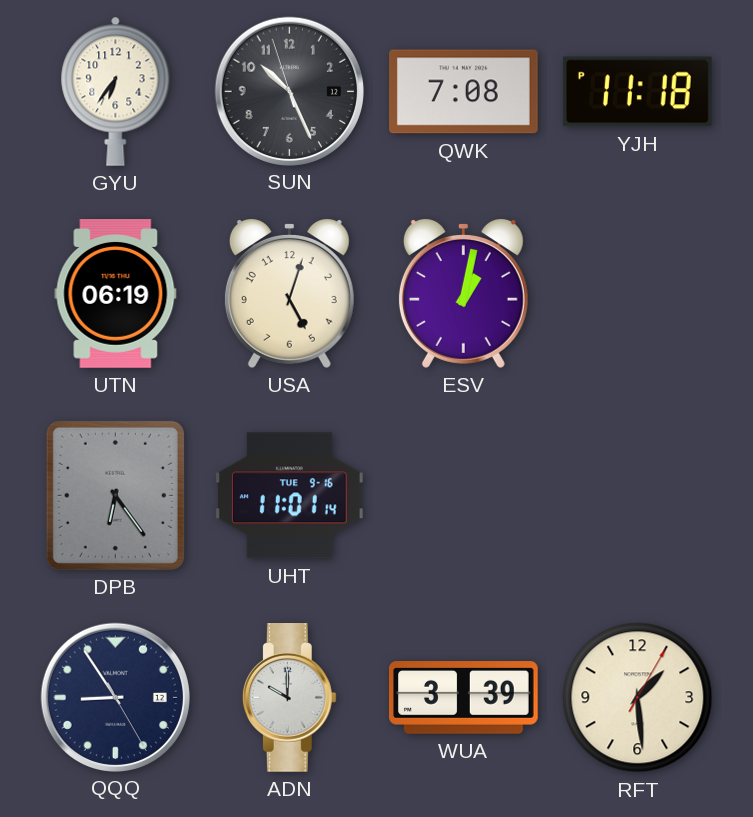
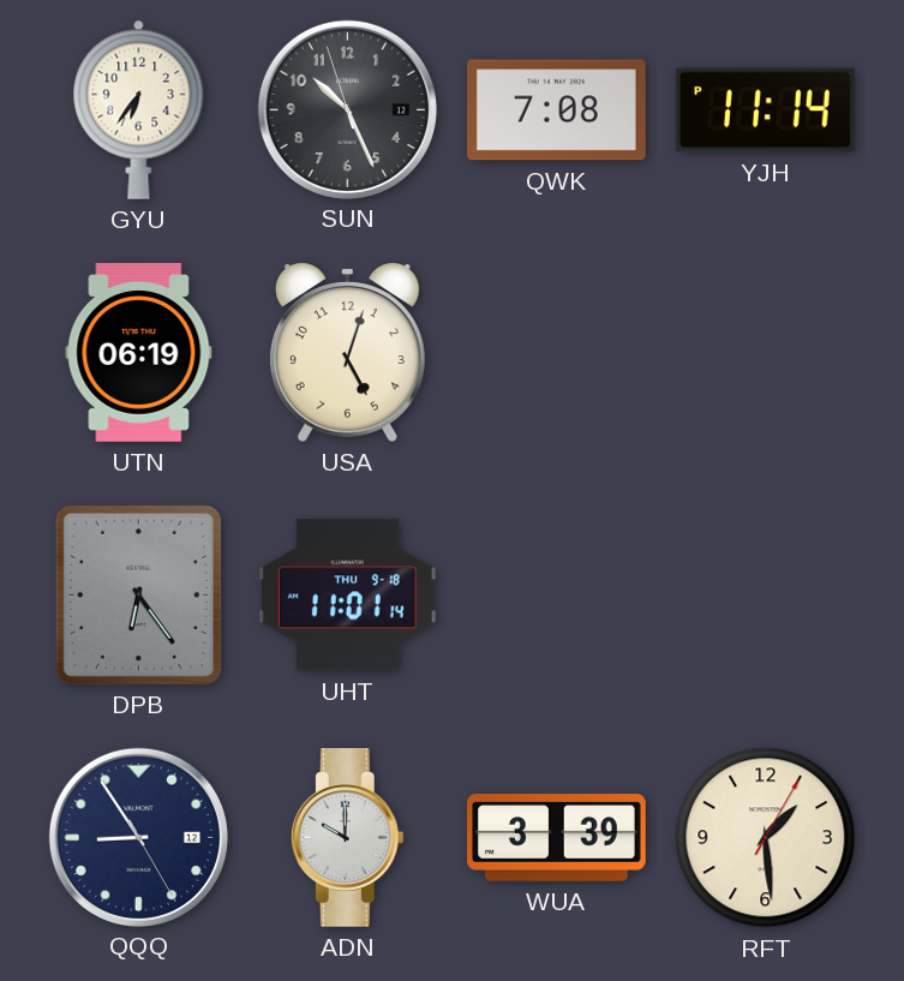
YJH: 11:18 -> 11:14 (765, 110)
ESV: 1:02 -> none (463, 294)
UHT date: TUE 9-16 -> THU 9-18 (347, 596)
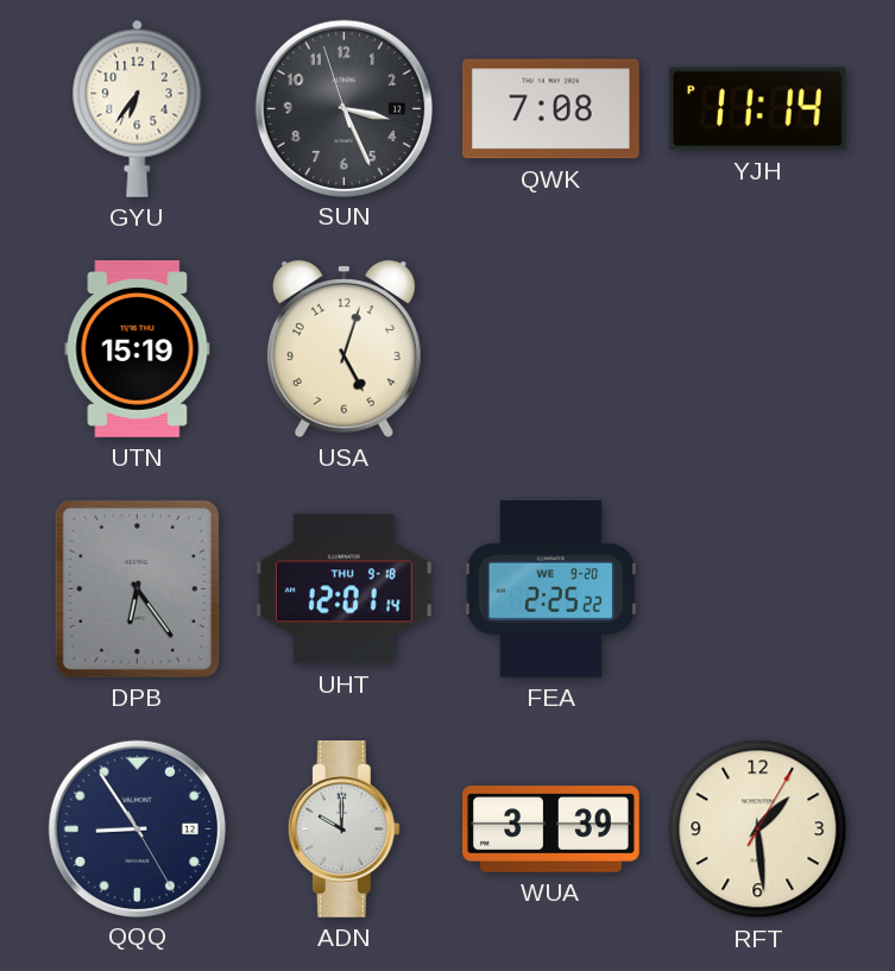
SUN: 10:25 -> 3:25 (343, 108)
UTN: 06:19 -> 15:19 (138, 349)
UHT: 11:01 -> 12:01 (343, 589)
FEA: none -> 2:25 (550, 589)
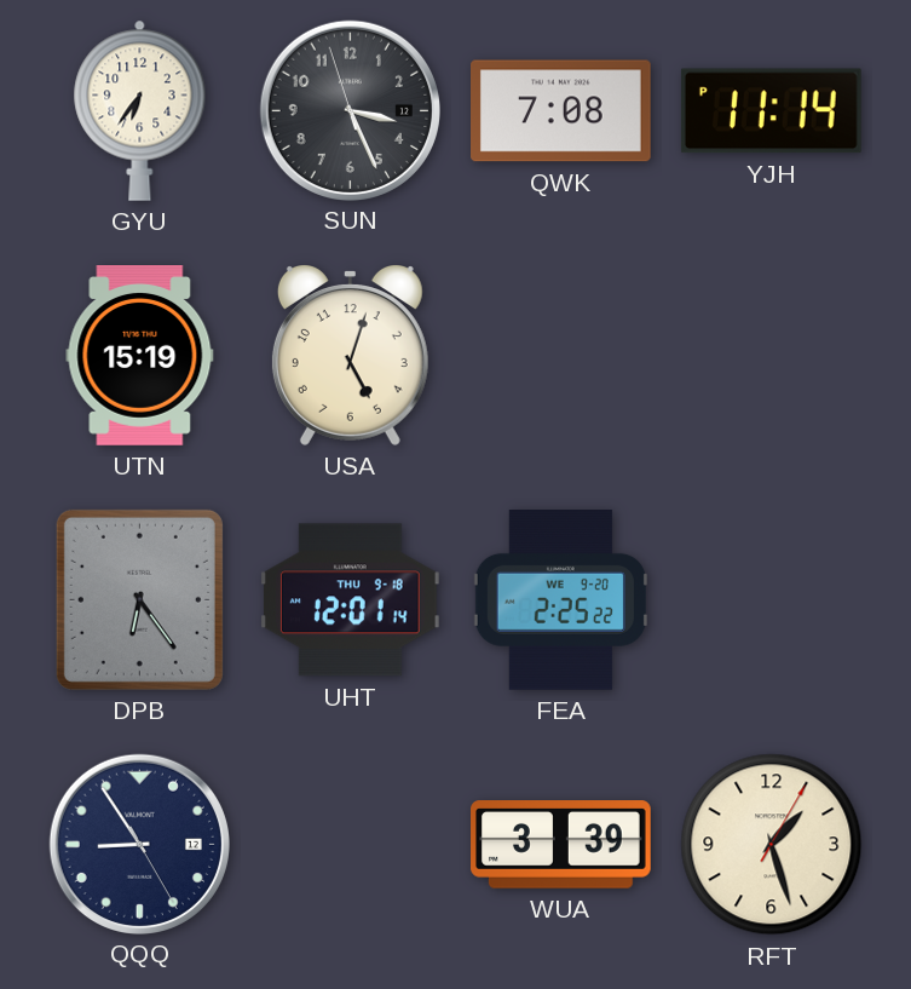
ADN: 10:00 -> none (343, 830)
RFT: 1:29 -> 1:27 (772, 845)
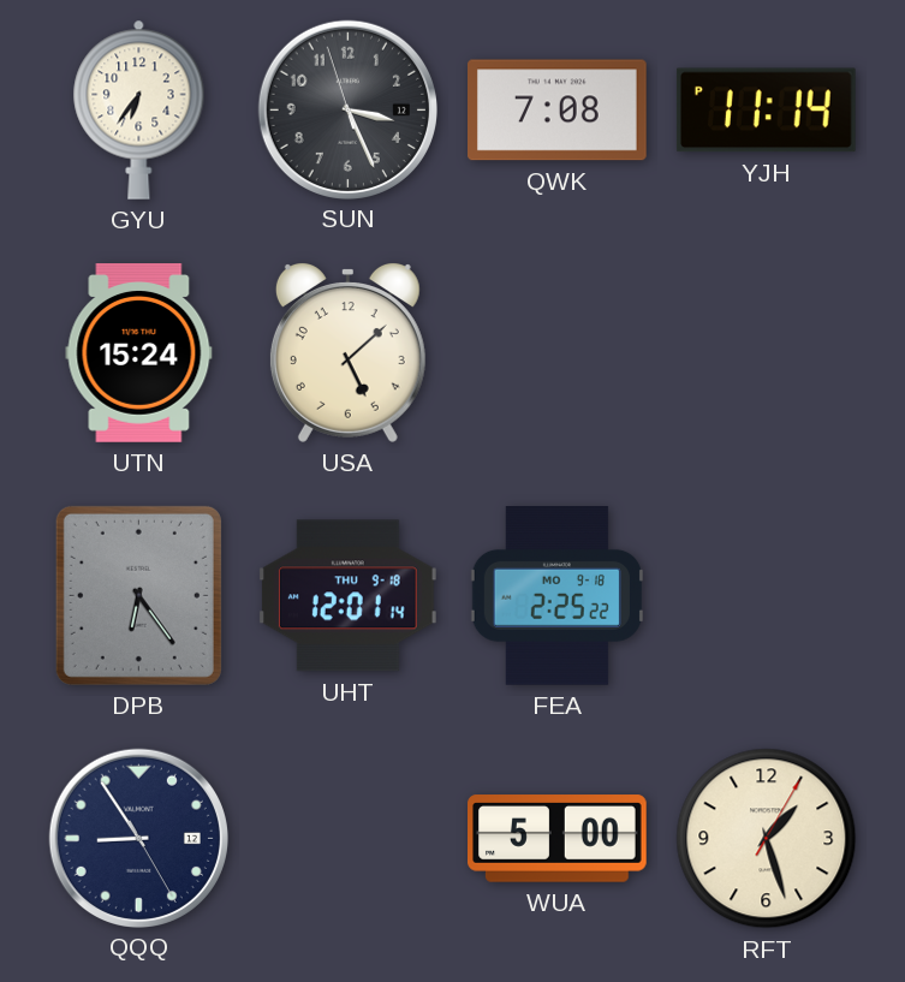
UTN: 15:19 -> 15:24 (139, 353)
USA: 5:03 -> 5:08 (347, 353)
FEA date: WE 9-20 -> MO 9-18 (556, 596)
WUA: 3:39 -> 5:00 (558, 839)
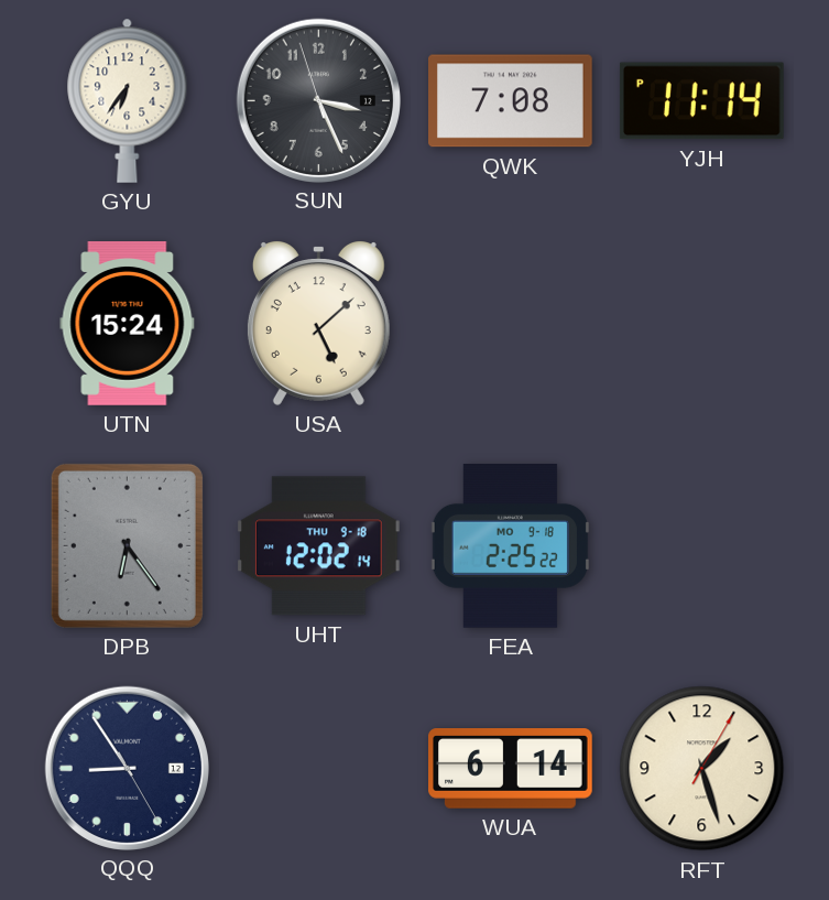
UHT: 12:01 -> 12:02 (318, 546)
WUA: 5:00 -> 6:14 (511, 769)
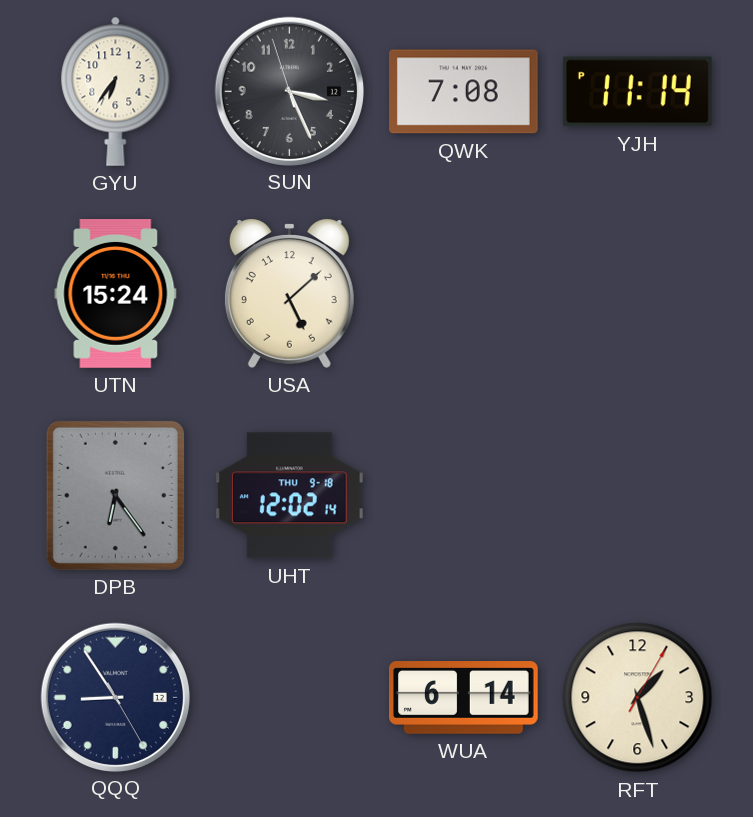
FEA: 2:25 -> none (510, 546)
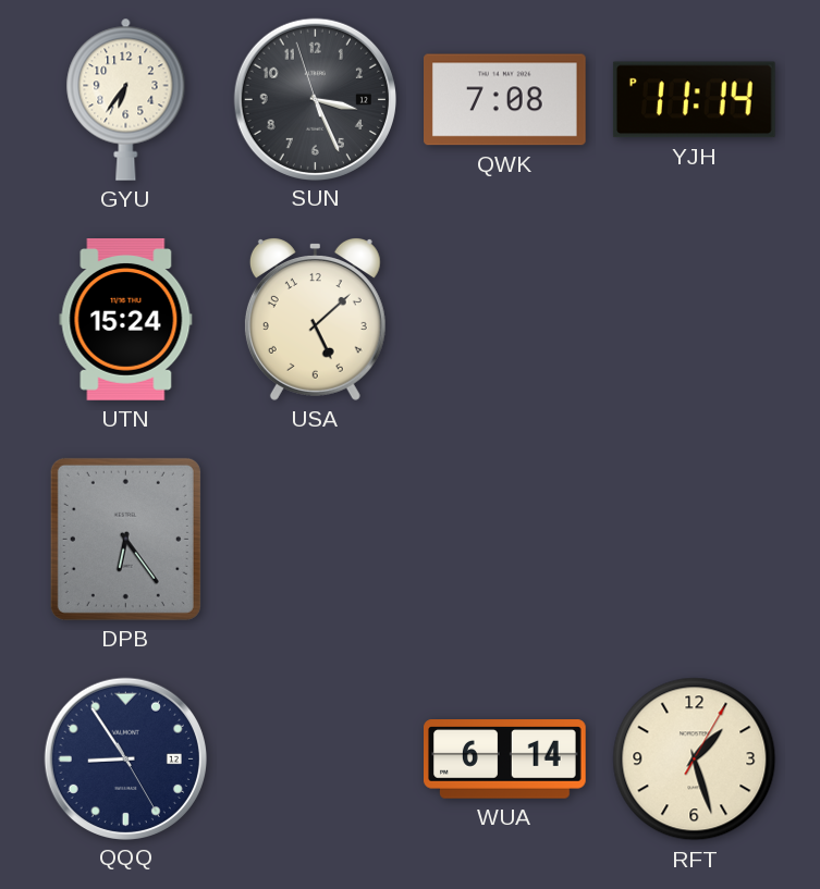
UHT: 12:02 -> none (289, 496)
